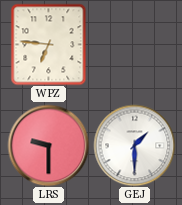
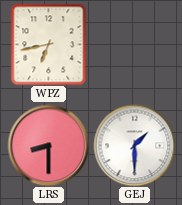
WPZ: 6:46 -> 6:43 (49, 44)
LRS: 9:30 -> 8:30 (48, 145)
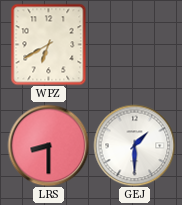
WPZ: 6:43 -> 6:40 (49, 44)
